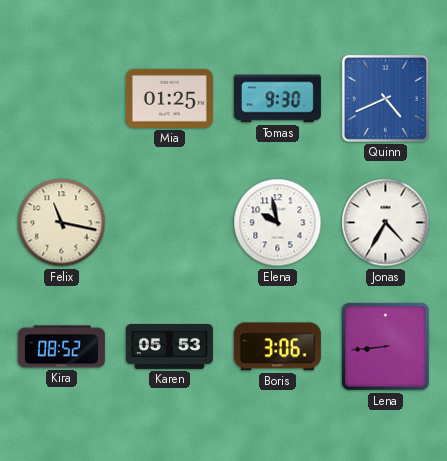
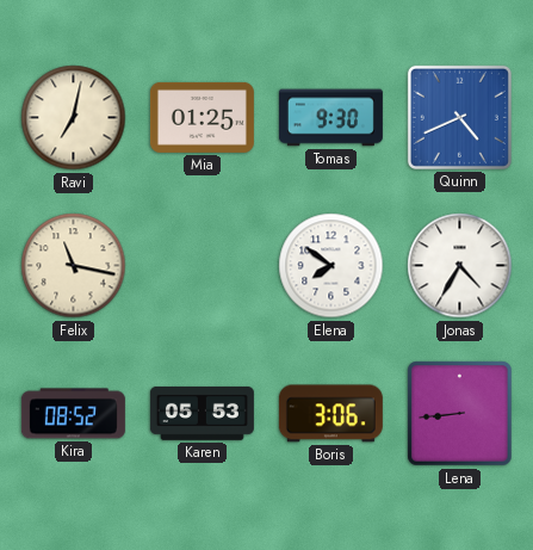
Ravi: none -> 7:02 (74, 118)
Elena: 9:58 -> 7:51 (331, 266)
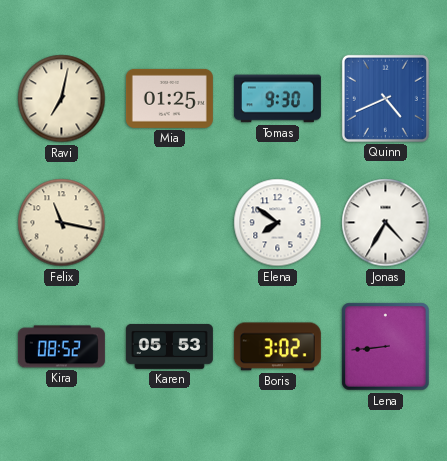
Boris: 3:06 -> 3:02 (277, 347)
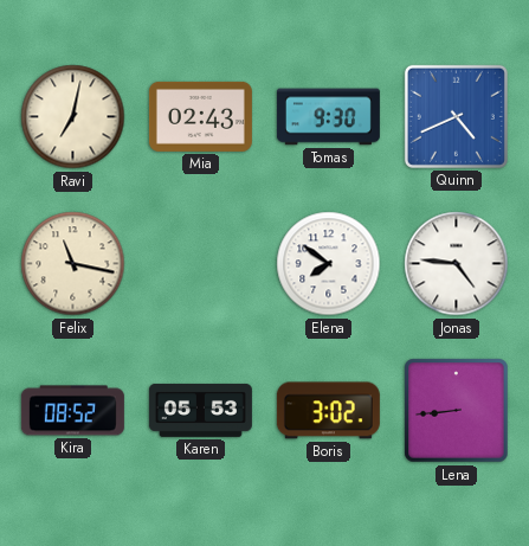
Mia: 01:25 -> 02:43 (200, 116)
Jonas: 4:35 -> 4:46 (457, 264)
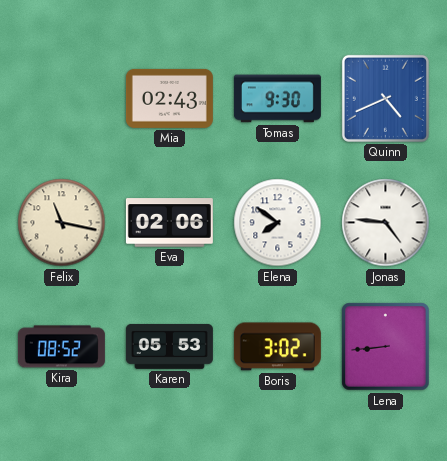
Ravi: 7:02 -> none (73, 117)
Eva: none -> 02:06 (169, 223)
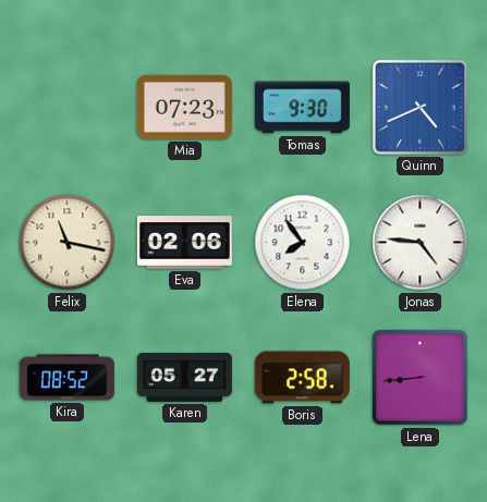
Mia: 02:43 -> 07:23 (184, 107)
Elena: 7:51 -> 7:54 (303, 243)
Karen: 05:53 -> 05:27 (184, 377)
Boris: 3:02 -> 2:58 (302, 378)
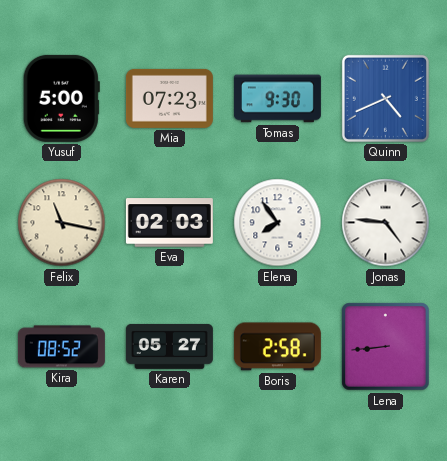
Yusuf: none -> 5:00 (61, 98)
Eva: 02:06 -> 02:03 (169, 223)
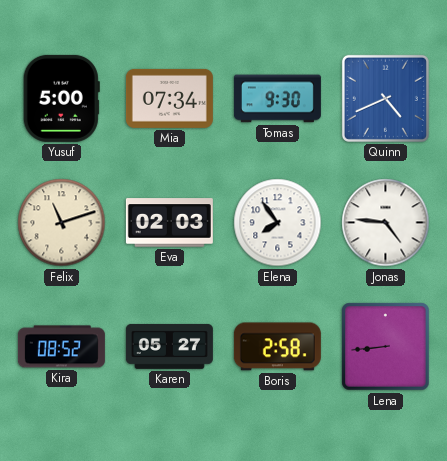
Mia: 07:23 -> 07:34 (169, 98)
Felix: 11:17 -> 11:12 (62, 223)
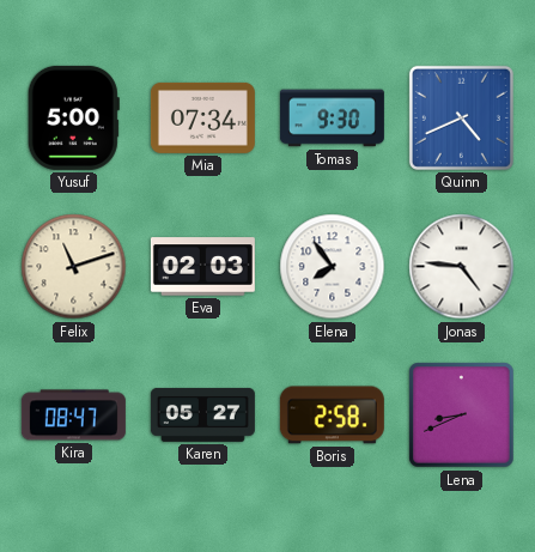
Kira: 08:52 -> 08:47 (73, 415)
Lena: 8:44 -> 8:41 (462, 415)
